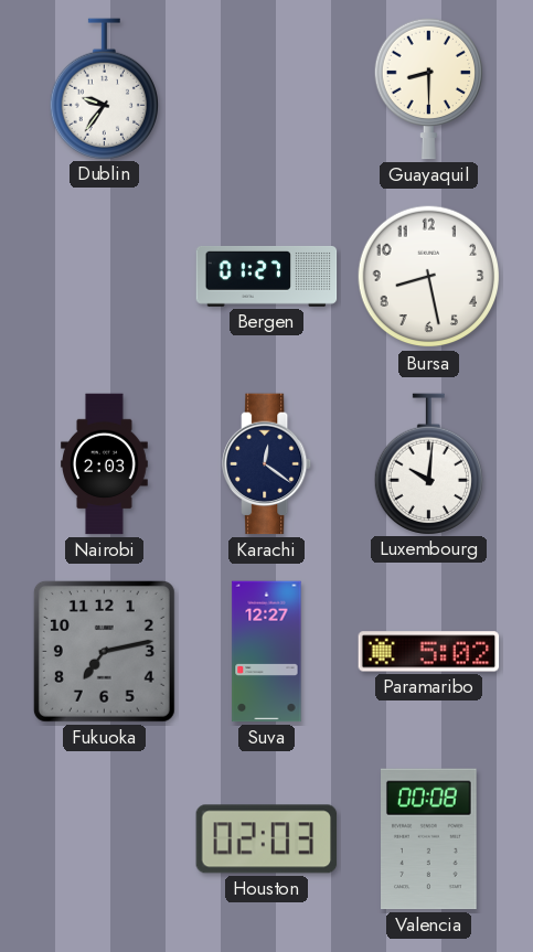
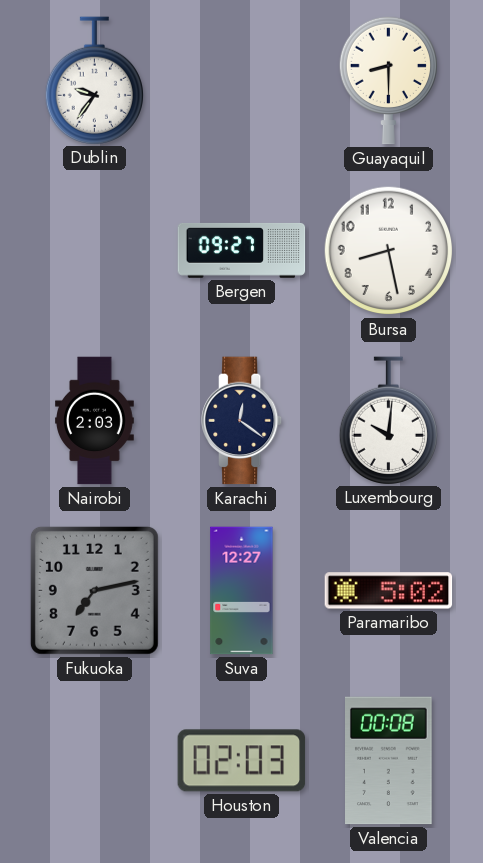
Bergen: 01:27 -> 09:27 (242, 250)
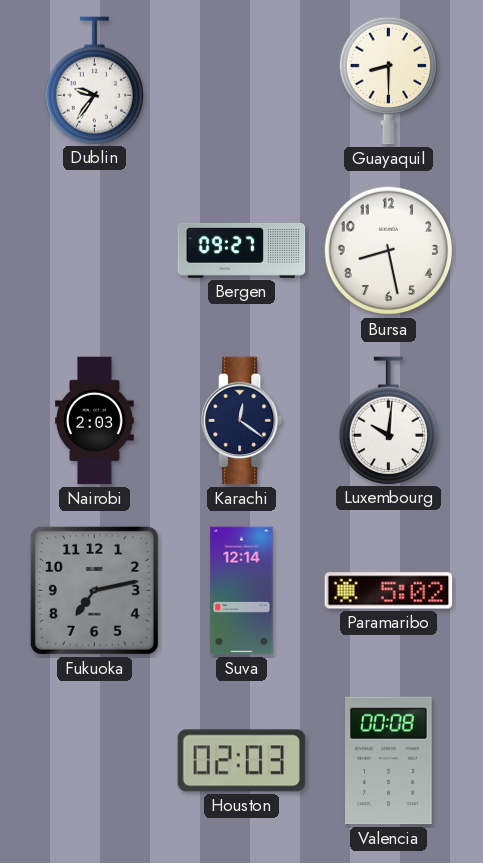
Suva: 12:27 -> 12:14 (242, 591)
